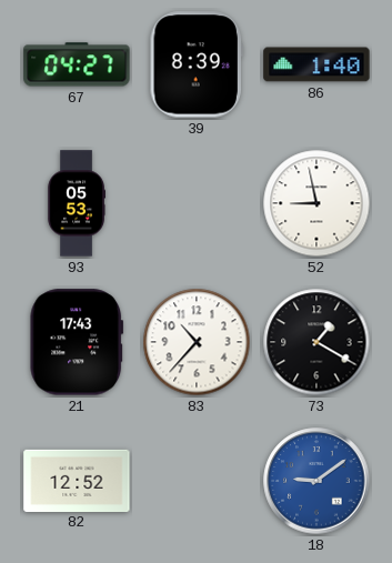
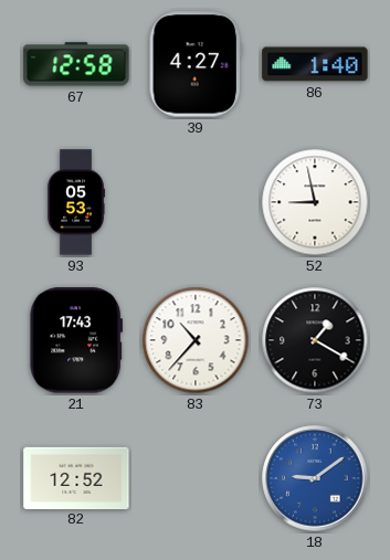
67: 04:27 -> 12:58 (76, 64)
39: 8:39 -> 4:27 (196, 64)
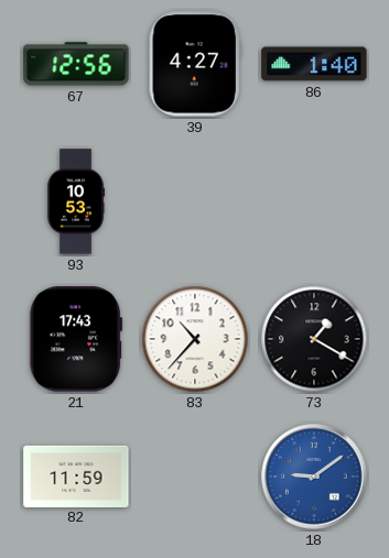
67: 12:58 -> 12:56 (76, 64)
93: 05:53 -> 10:53 (75, 201)
52: 8:58 -> none (315, 202)
82: 12:52 -> 11:59 (76, 475)
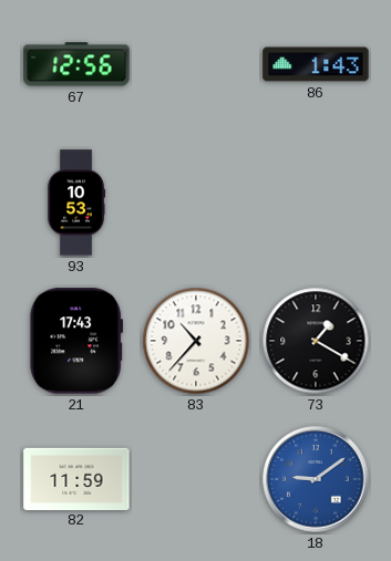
39: 4:27 -> none (195, 64)
86: 1:40 -> 1:43 (316, 64)
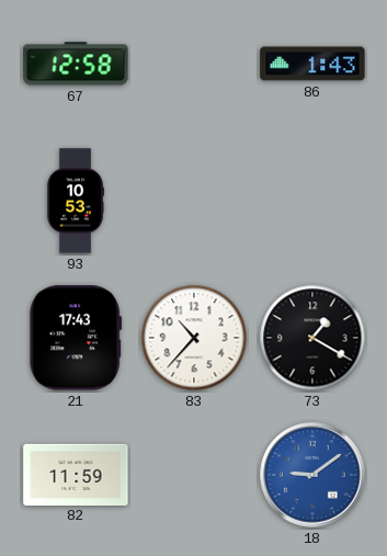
67: 12:56 -> 12:58 (76, 64)
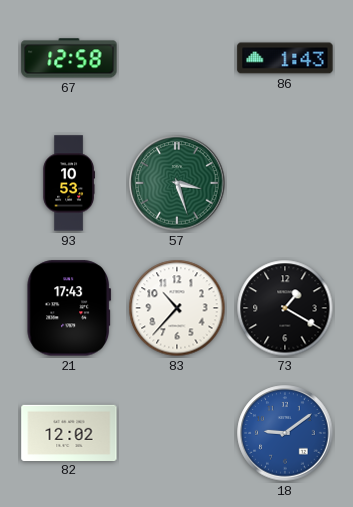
57: none -> 3:27 (177, 183)
82: 11:59 -> 12:02 (69, 432)
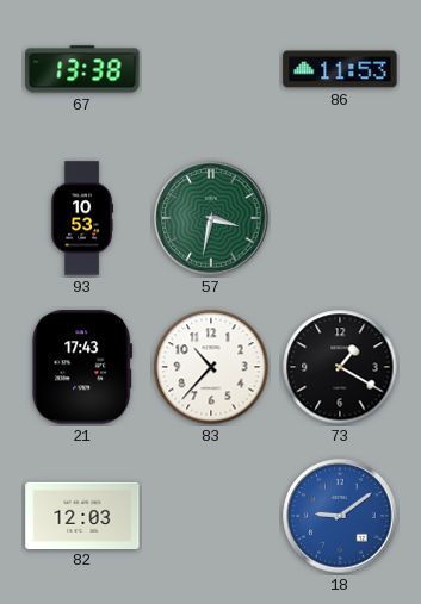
67: 12:58 -> 13:38 (82, 69)
86: 1:43 -> 11:53 (340, 69)
57: 3:27 -> 3:32 (211, 218)
82: 12:02 -> 12:03 (82, 515)
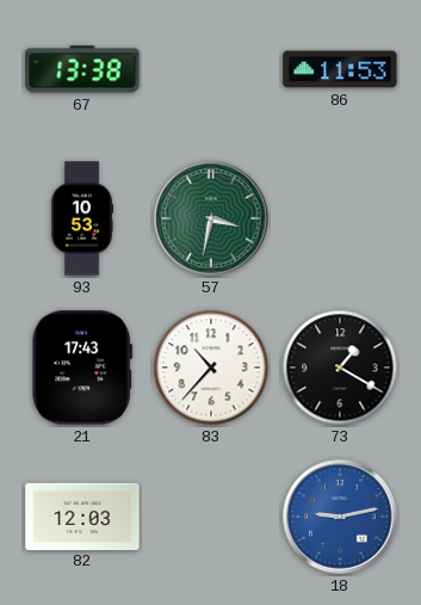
18: 9:09 -> 9:13 (340, 517)
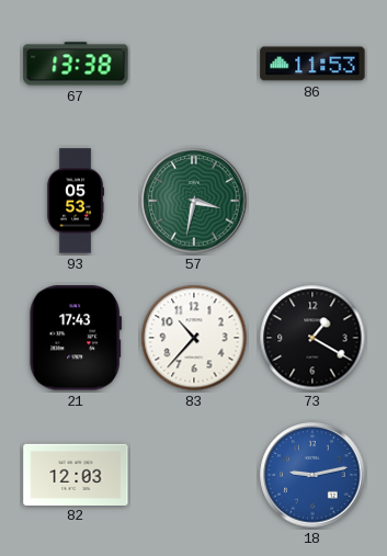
93: 10:53 -> 05:53 (75, 201)
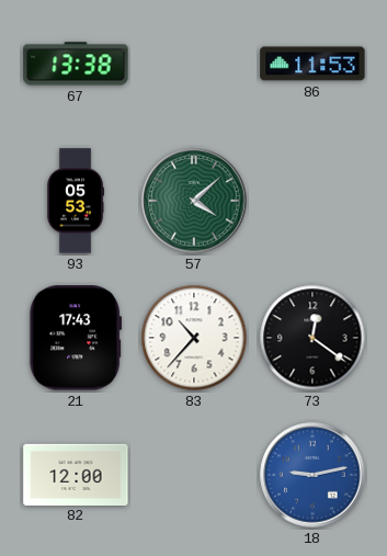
57: 3:32 -> 4:08 (194, 201)
73: 1:20 -> 12:21 (312, 338)
82: 12:03 -> 12:00 (76, 474)
